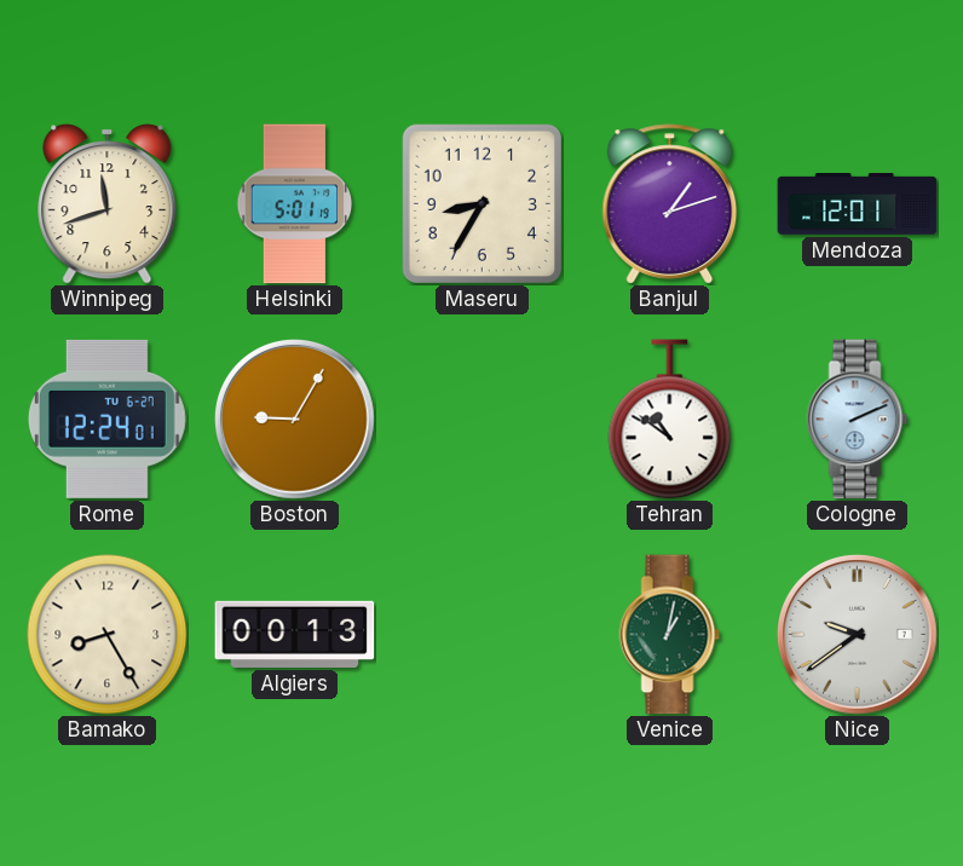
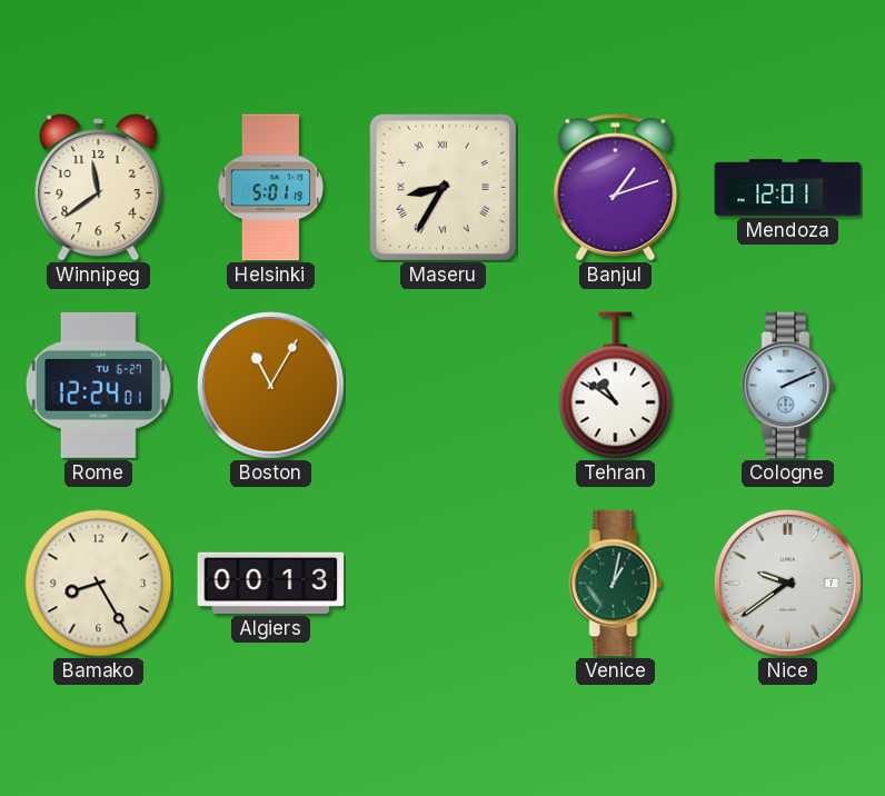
Winnipeg: 11:42 -> 11:39 (99, 188)
Maseru numerals: Arabic -> Roman (442, 187)
Boston: 9:05 -> 11:05 (271, 386)
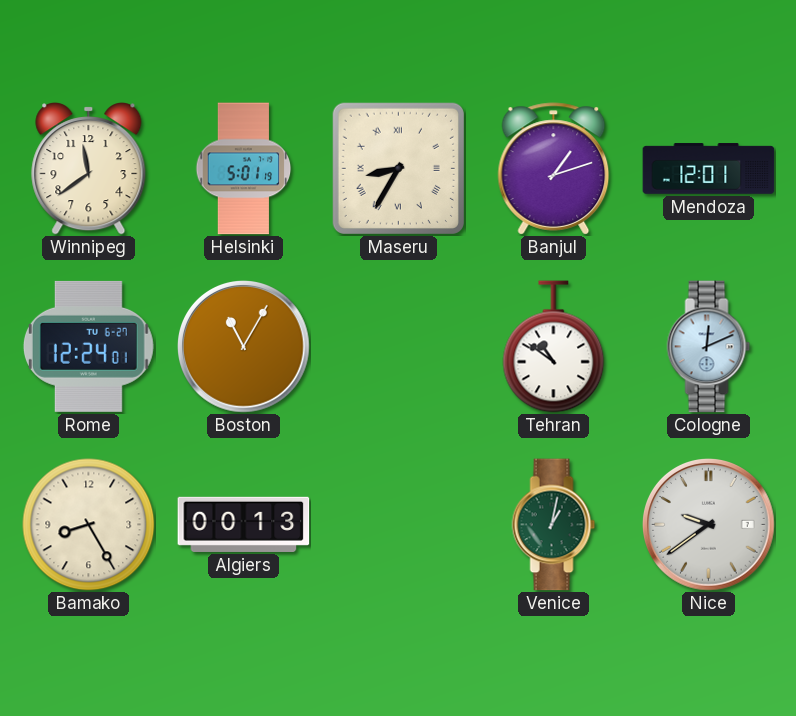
Cologne: 2:11 -> 12:11 (709, 347)
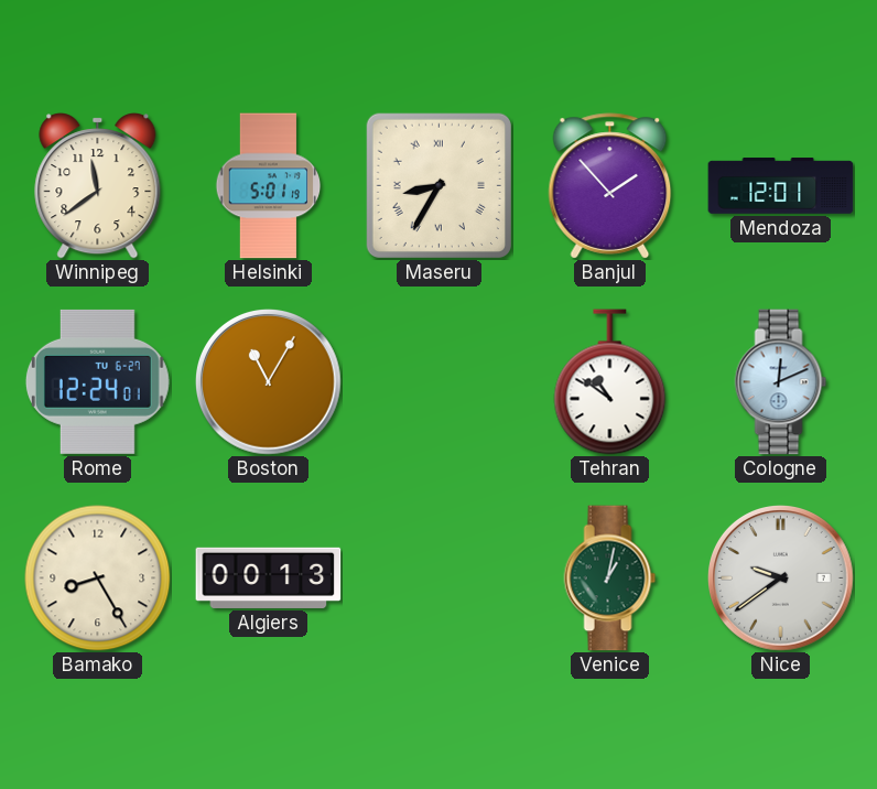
Banjul: 1:12 -> 1:53 (610, 186)
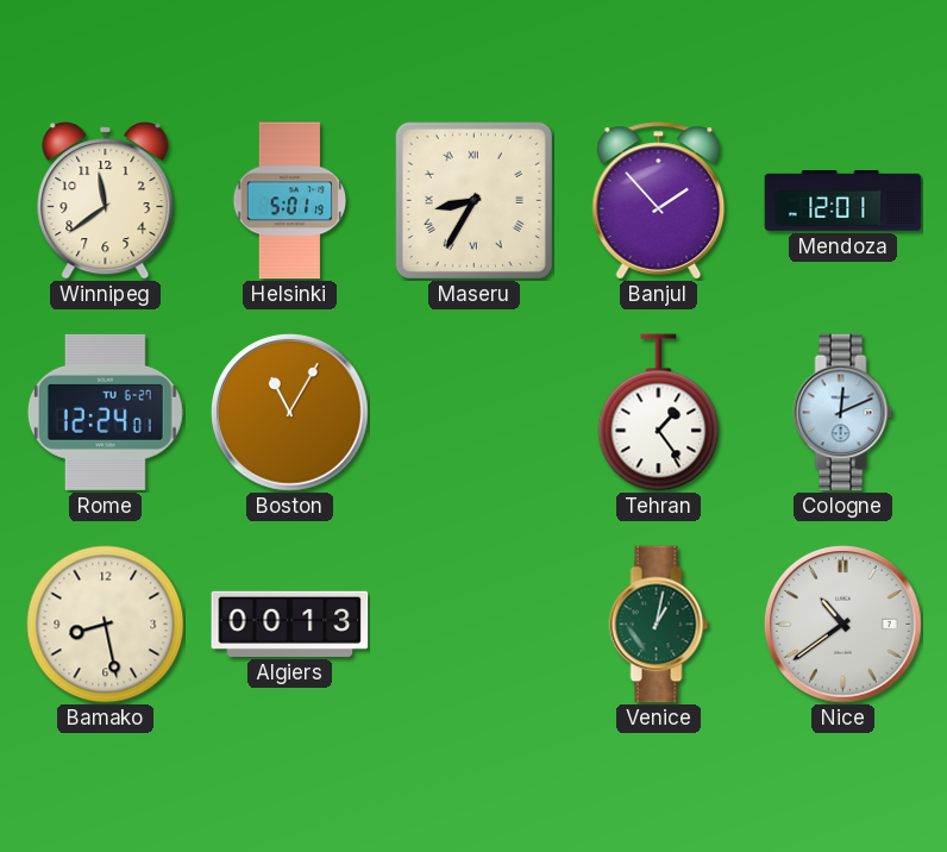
Tehran: 10:51 -> 1:24 (659, 413)
Bamako: 8:25 -> 8:28 (106, 625)
Nice: 9:39 -> 10:39 (843, 625)
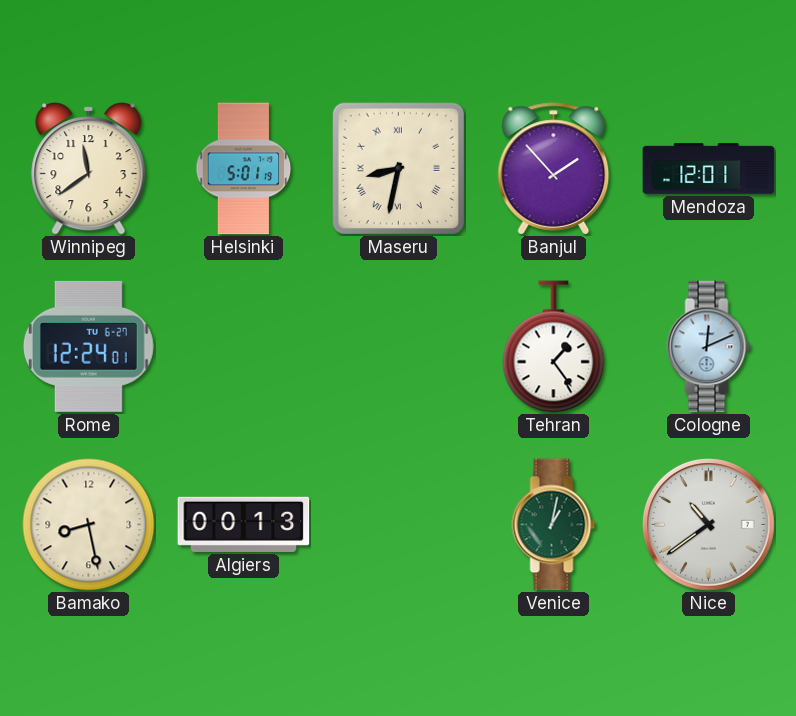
Maseru: 8:35 -> 8:32 (398, 168)
Boston: 11:05 -> none (290, 413)
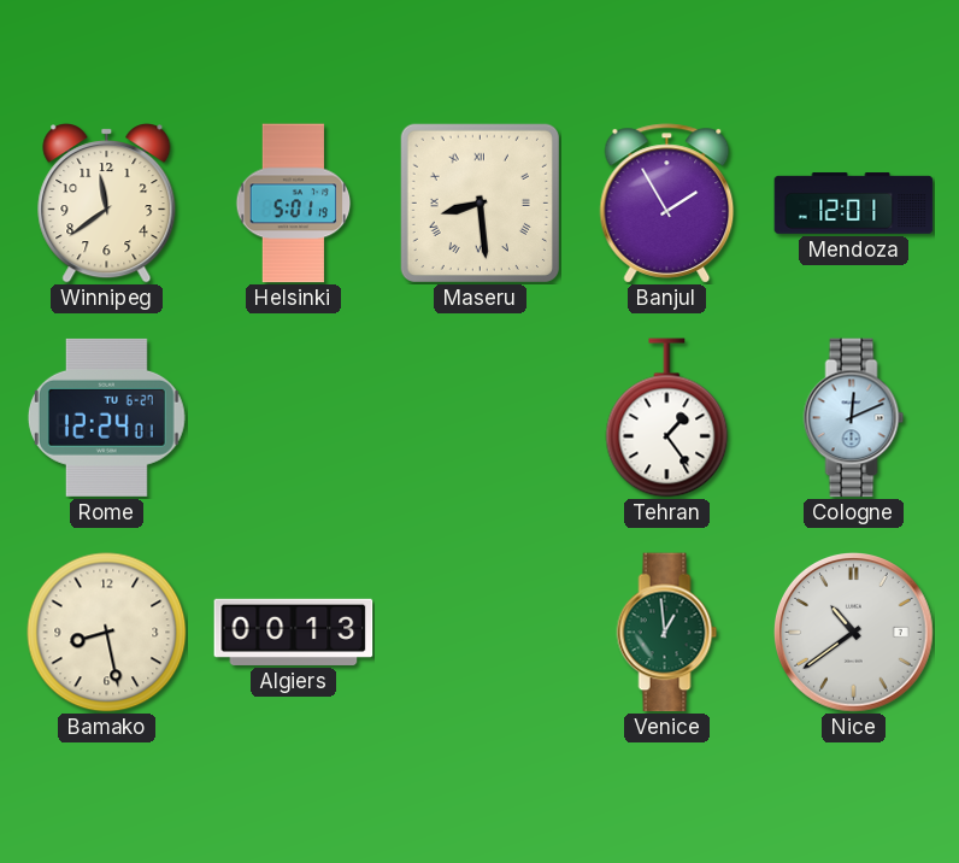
Maseru: 8:32 -> 8:29 (479, 202)
Banjul: 1:53 -> 1:55 (667, 204)
Venice: 1:02 -> 12:59 (667, 633)
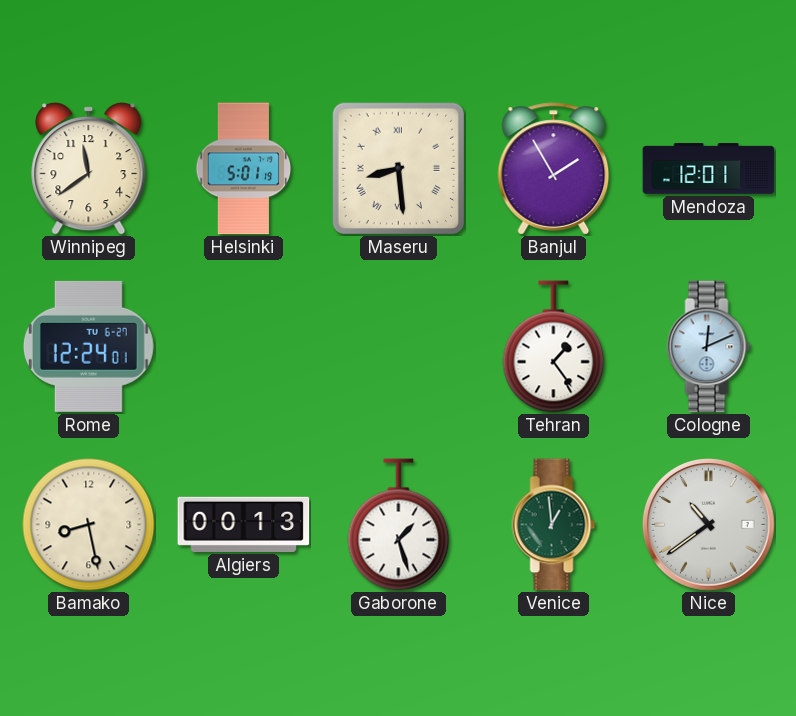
Gaborone: none -> 1:27 (399, 525)
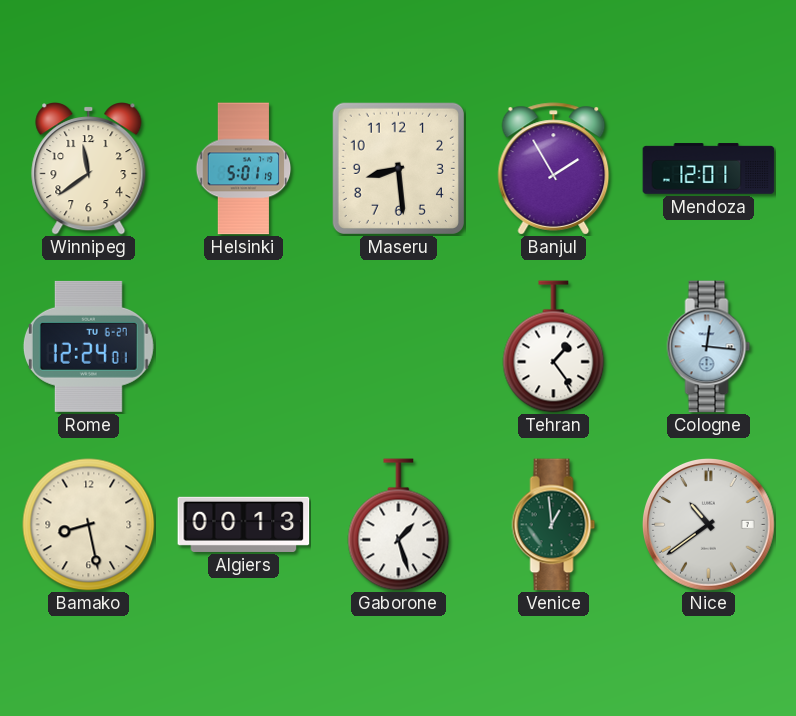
Maseru numerals: Roman -> Arabic (398, 168)
Cologne: 12:11 -> 12:16 (709, 347)
